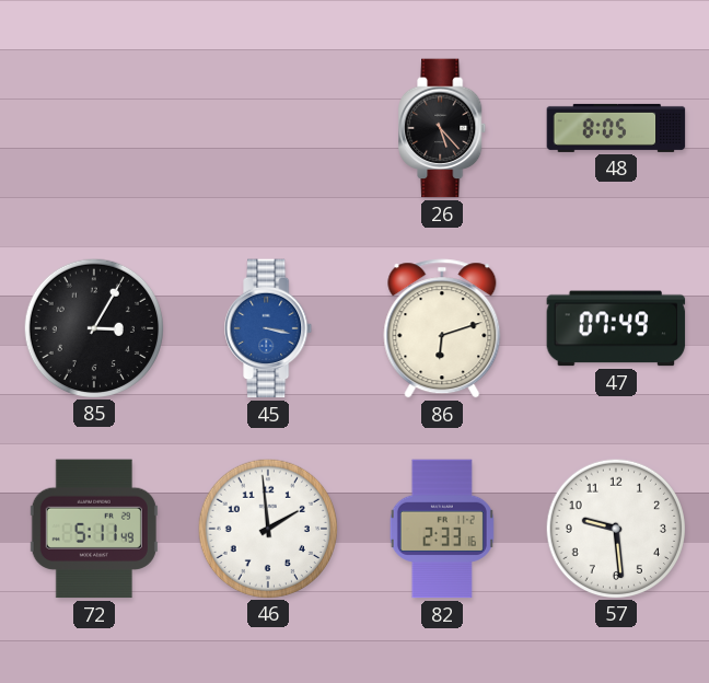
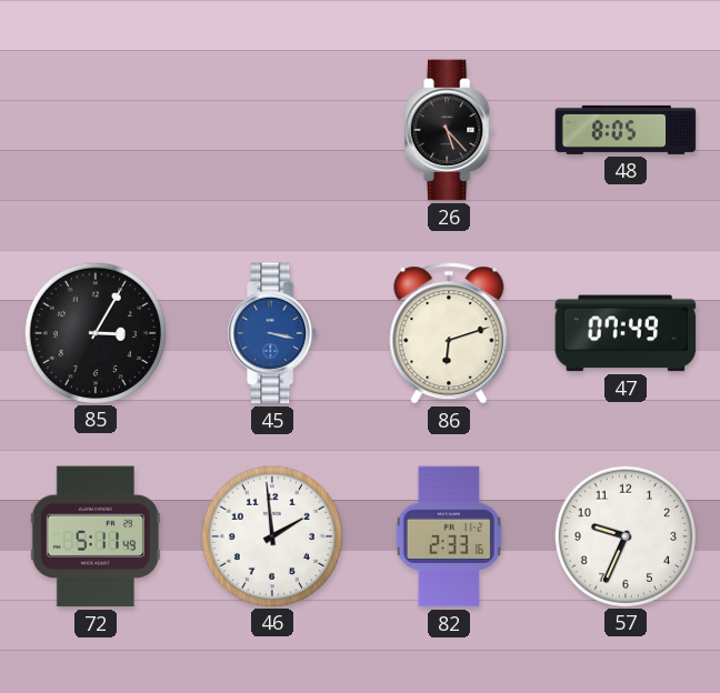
57: 9:29 -> 9:34 (624, 535)
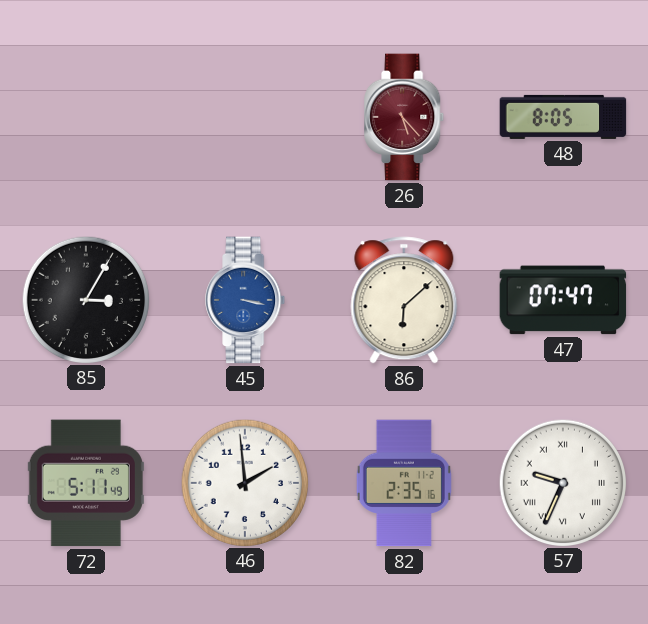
26 dial: black -> burgundy (405, 117)
86: 6:12 -> 6:08 (404, 300)
47: 07:49 -> 07:47 (563, 300)
82: 2:33 -> 2:35 (404, 483)
57 numerals: Arabic -> Roman (562, 482)
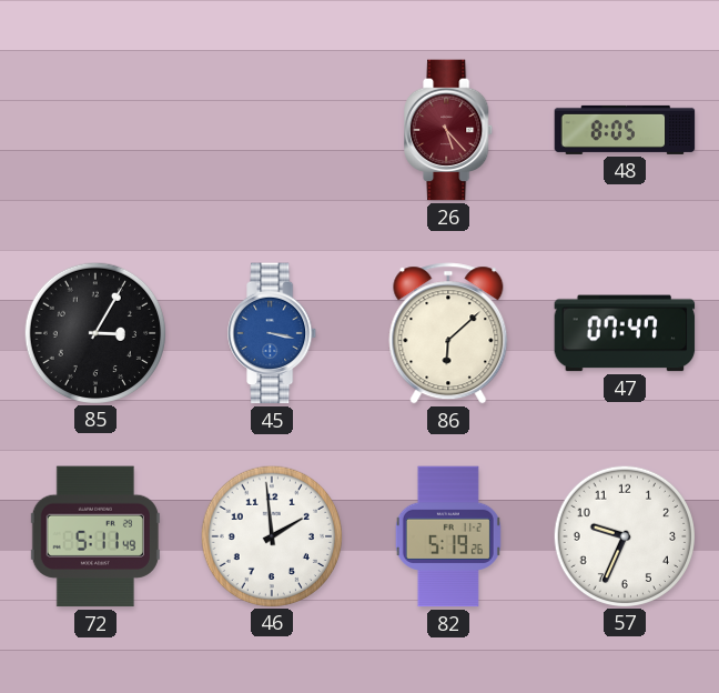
82: 2:35 -> 5:19 (448, 536)
57 numerals: Roman -> Arabic (624, 535)
